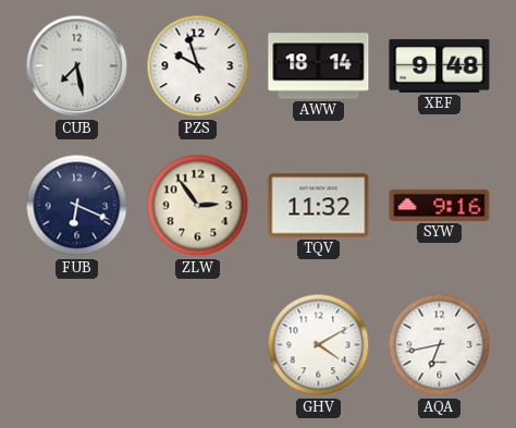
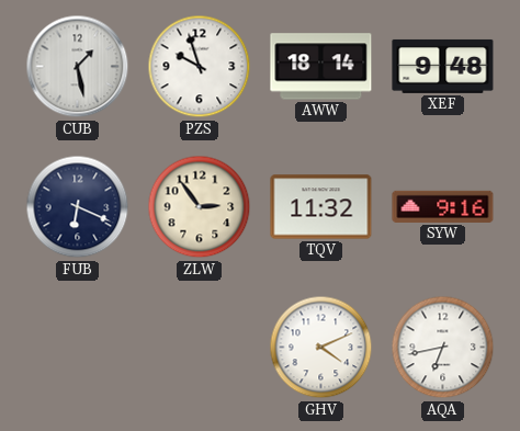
CUB: 7:28 -> 1:28 (78, 67)
GHV: 4:10 -> 4:11 (321, 348)
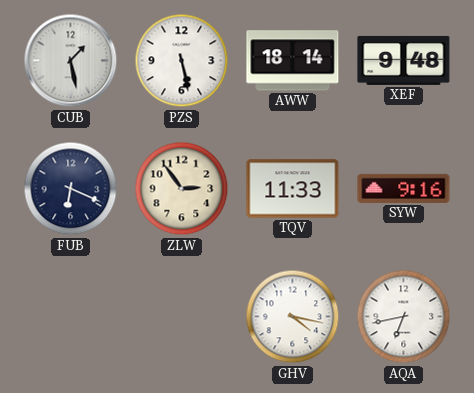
PZS: 9:57 -> 5:28 (182, 61)
TQV: 11:32 -> 11:33 (293, 189)
GHV: 4:11 -> 4:17 (293, 317)
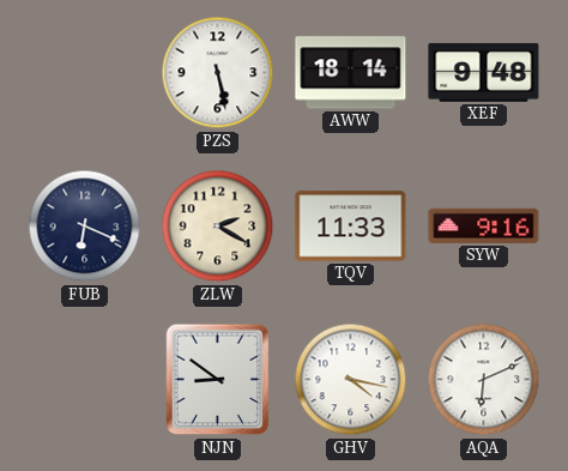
CUB: 1:28 -> none (71, 61)
ZLW: 2:54 -> 2:20 (218, 227)
NJN: none -> 8:51 (218, 380)
AQA: 6:43 -> 6:11 (484, 380)
